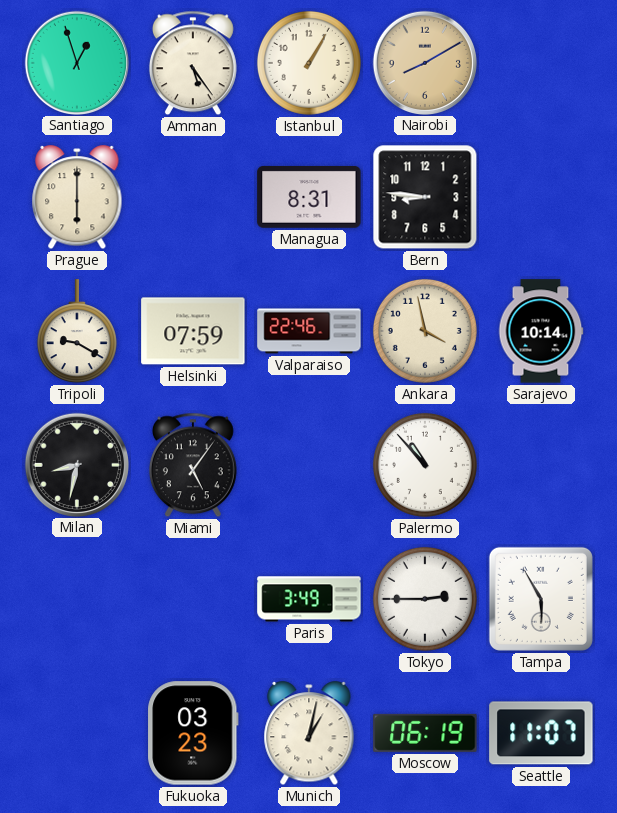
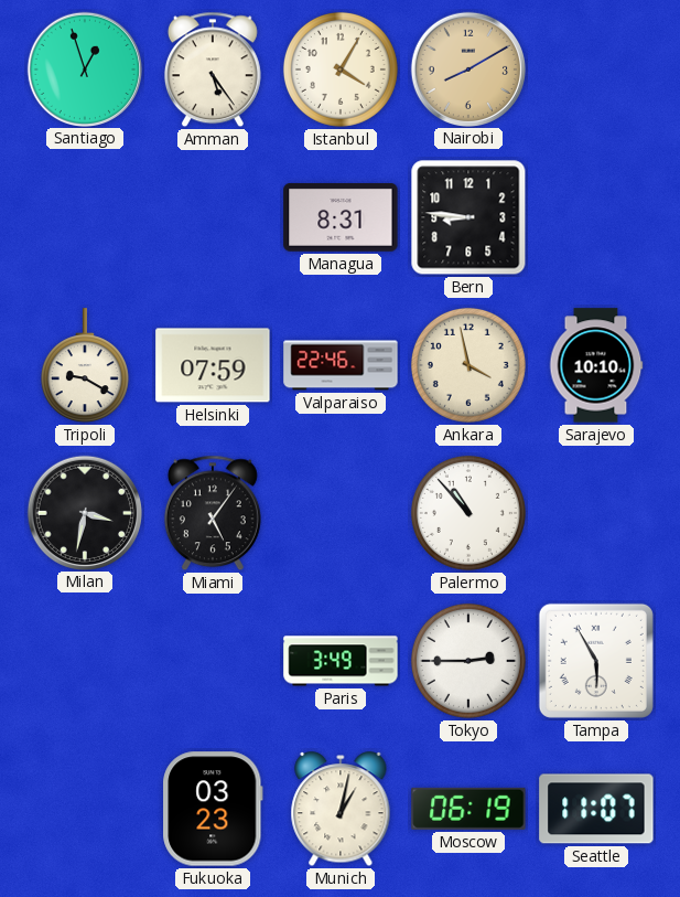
Istanbul: 1:05 -> 4:05 (341, 70)
Prague: 6:00 -> none (77, 198)
Sarajevo: 10:14 -> 10:10 (596, 365)
Milan: 8:32 -> 3:32 (84, 512)
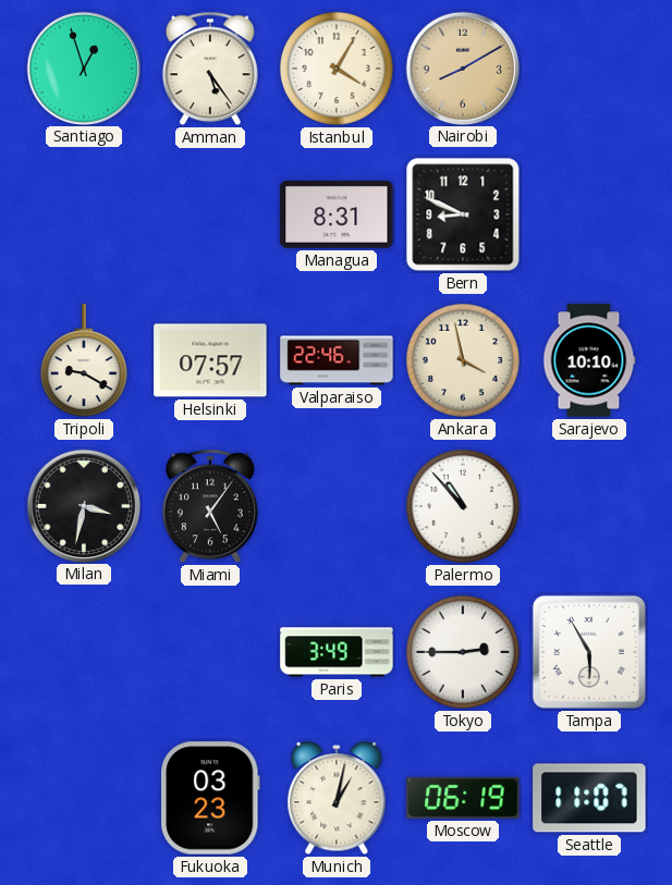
Bern: 8:46 -> 8:49 (463, 214)
Helsinki: 07:59 -> 07:57 (210, 360)
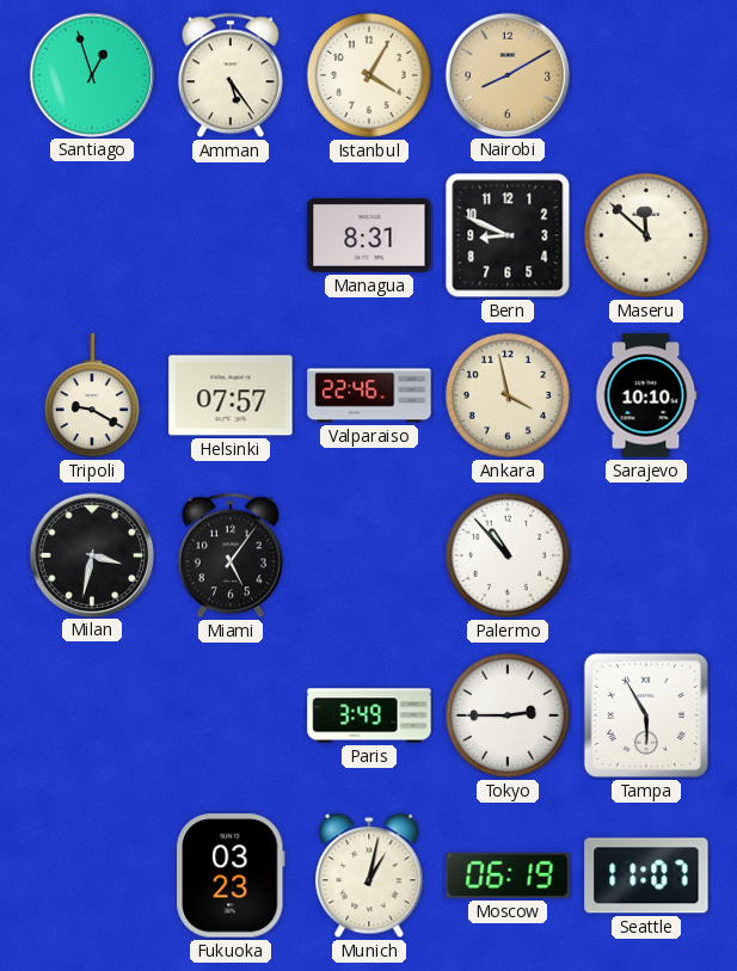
Maseru: none -> 11:52 (646, 235)
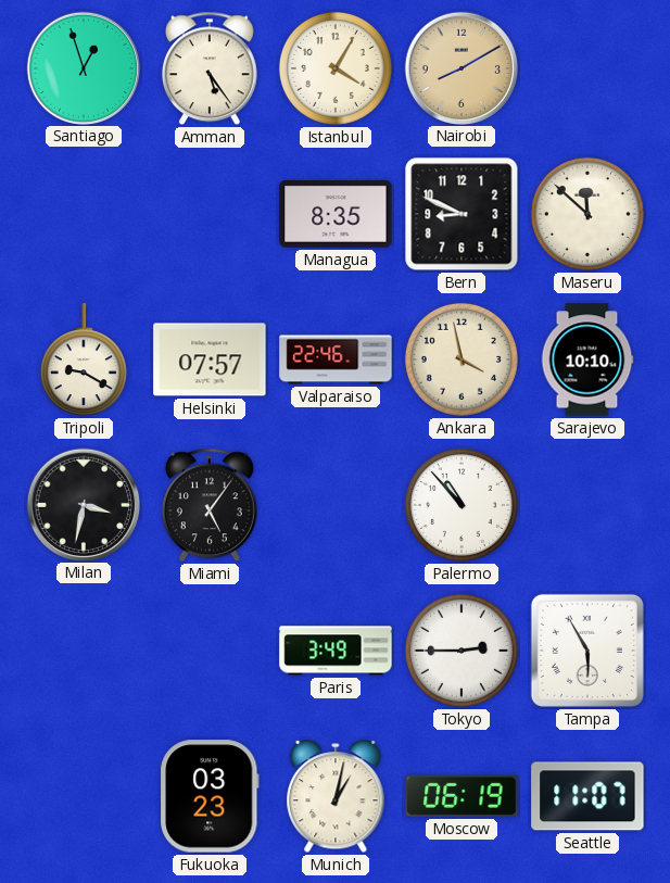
Managua: 8:31 -> 8:35 (336, 215)
